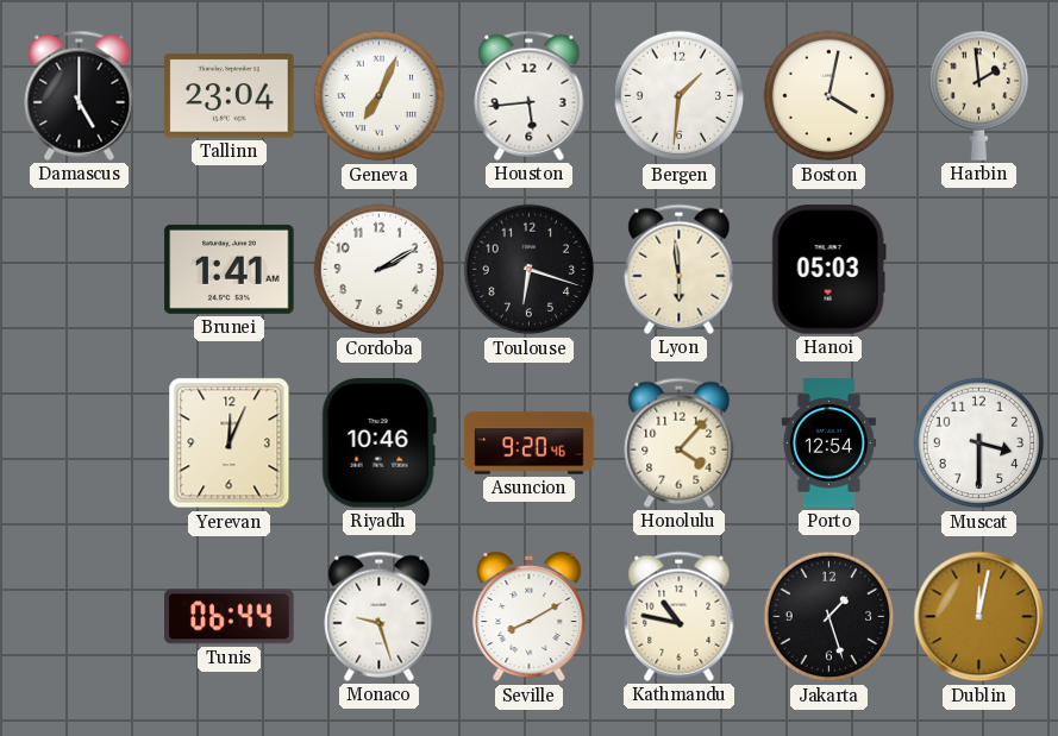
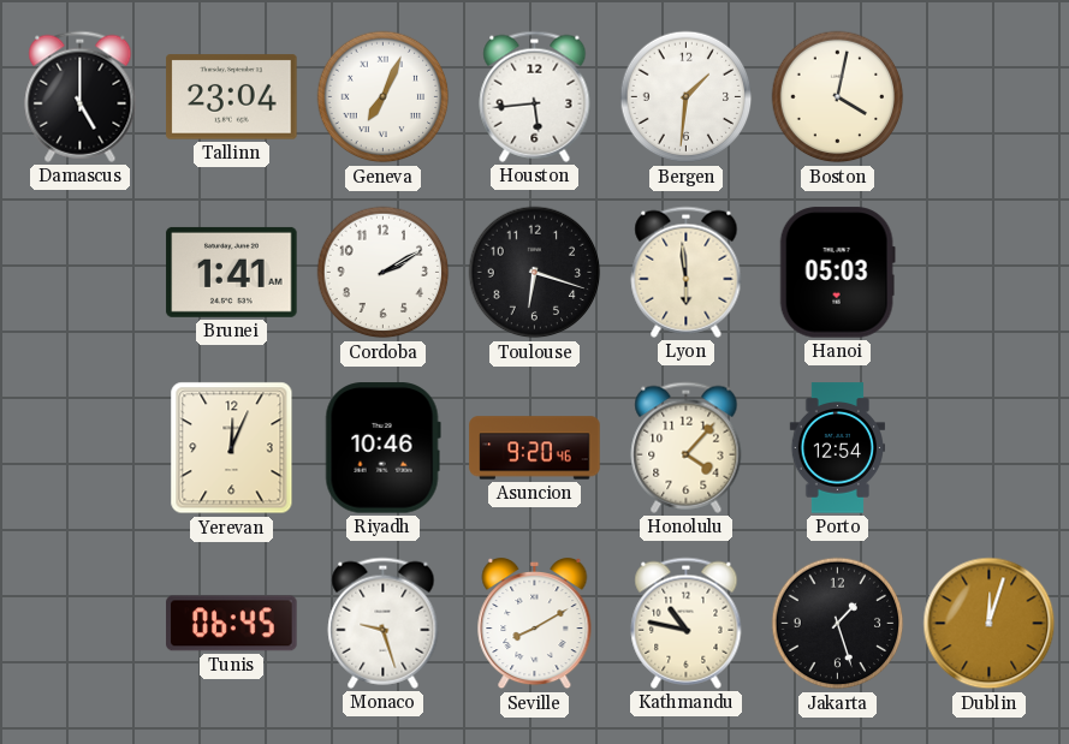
Harbin: 1:59 -> none (979, 95)
Muscat: 3:30 -> none (979, 444)
Tunis: 06:44 -> 06:45 (232, 624)
Dublin: 12:02 -> 12:03 (990, 624)
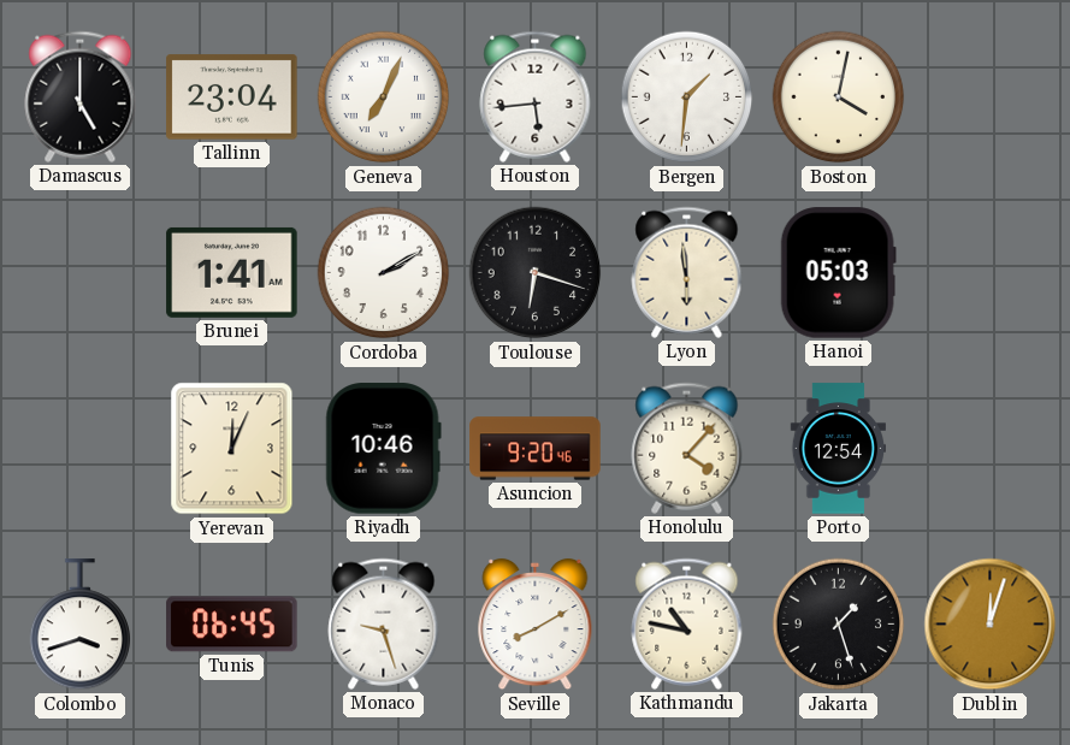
Colombo: none -> 3:42 (81, 625)
